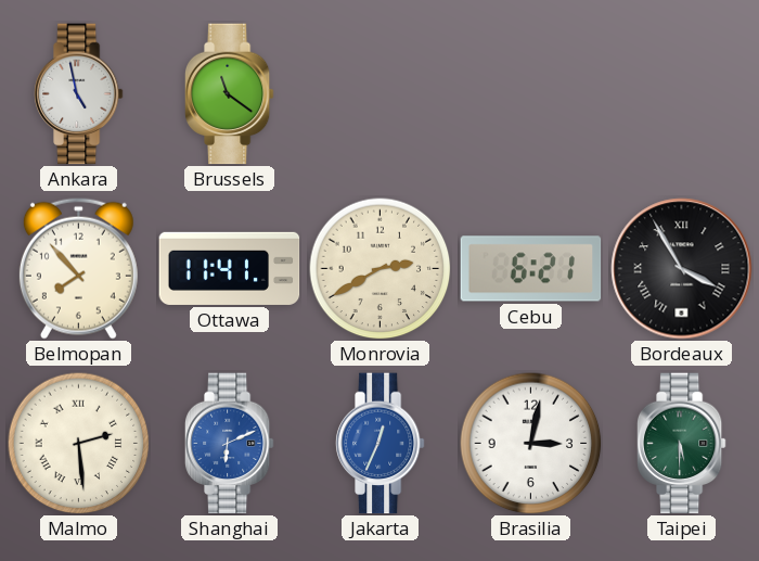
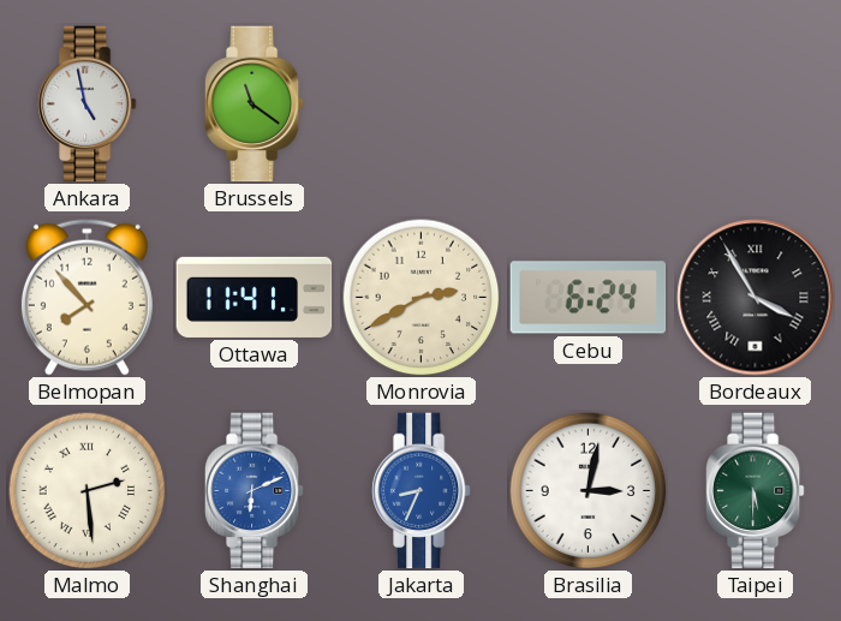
Cebu: 6:21 -> 6:24 (589, 298)
Jakarta: 12:34 -> 8:34 (421, 491)
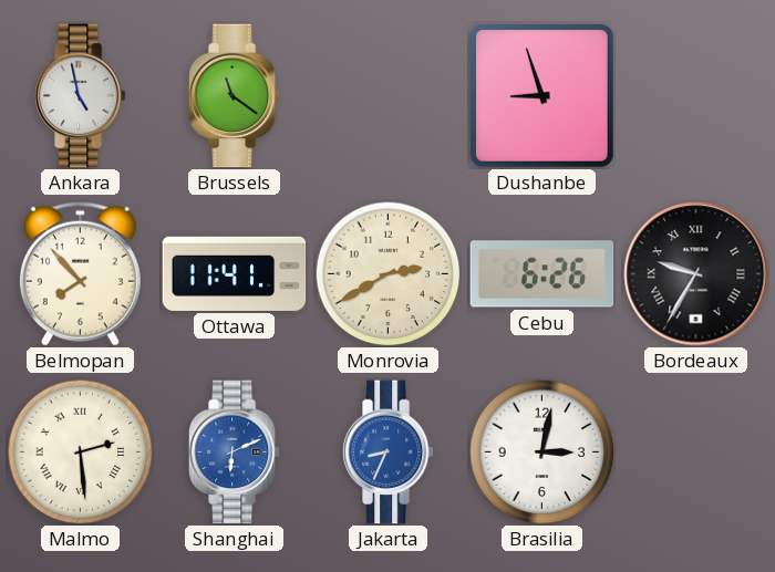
Dushanbe: none -> 8:57 (542, 96)
Cebu: 6:24 -> 6:26 (542, 274)
Bordeaux: 3:55 -> 9:35 (696, 274)
Taipei: 5:30 -> none (754, 491)
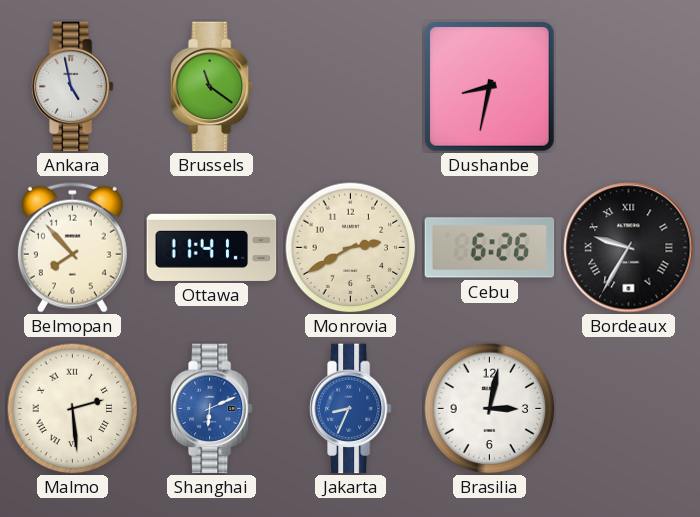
Dushanbe: 8:57 -> 8:32 (490, 87)
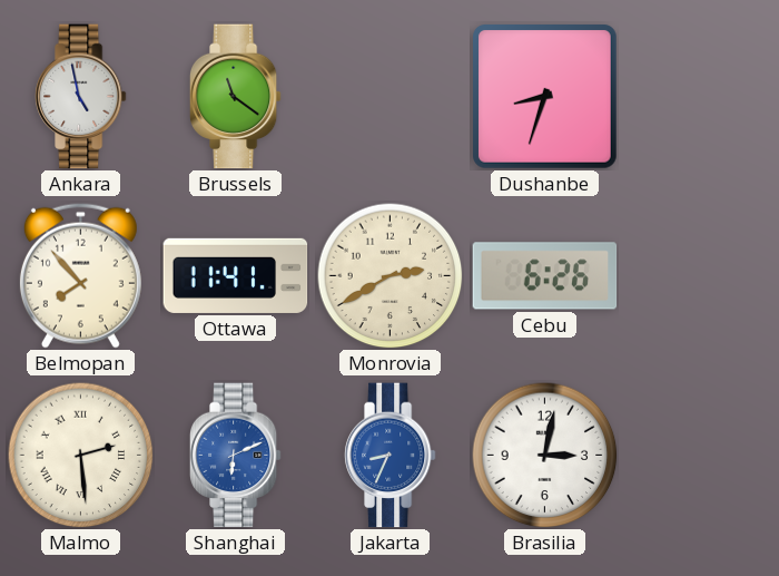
Dushanbe: 8:32 -> 8:33 (545, 97)
Bordeaux: 9:35 -> none (629, 248)
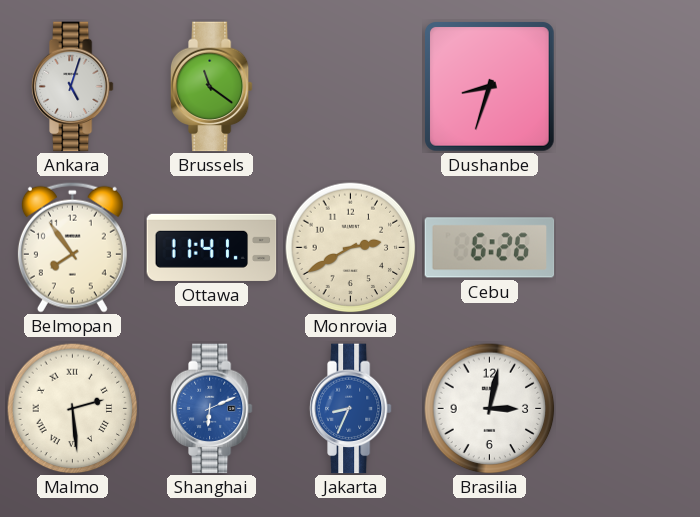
Ankara: 4:58 -> 5:03 (72, 87)
Belmopan: 7:53 -> 7:54 (72, 247)
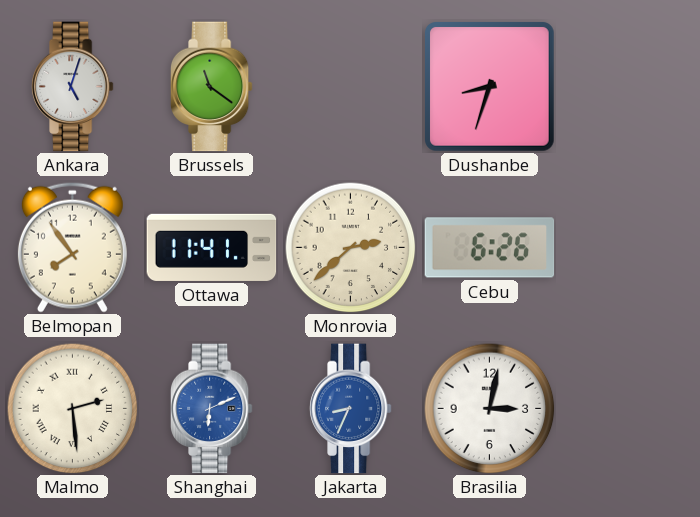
Monrovia: 2:40 -> 2:38 (351, 248)
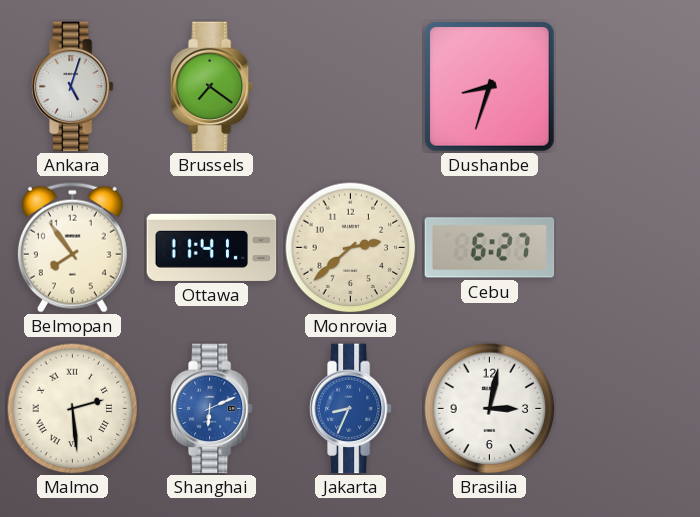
Brussels: 11:21 -> 7:21 (211, 87)
Cebu: 6:26 -> 6:27 (490, 248)
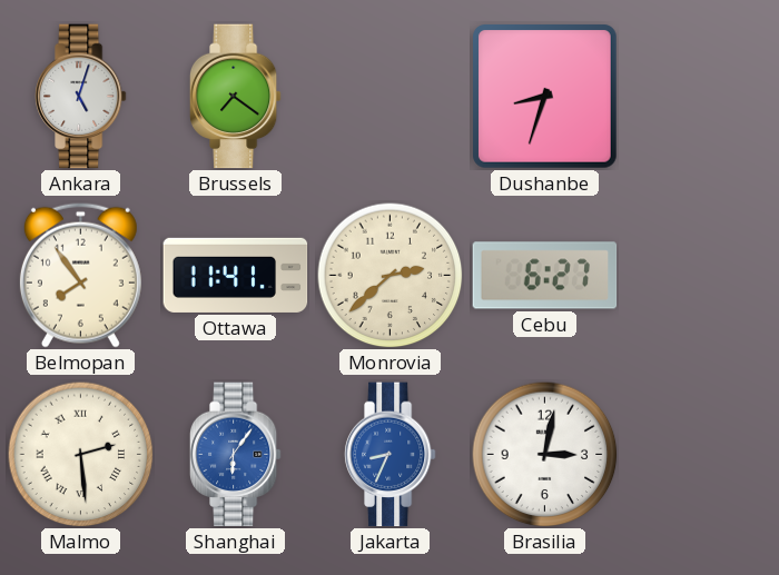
Shanghai: 6:11 -> 6:06 (235, 455)
